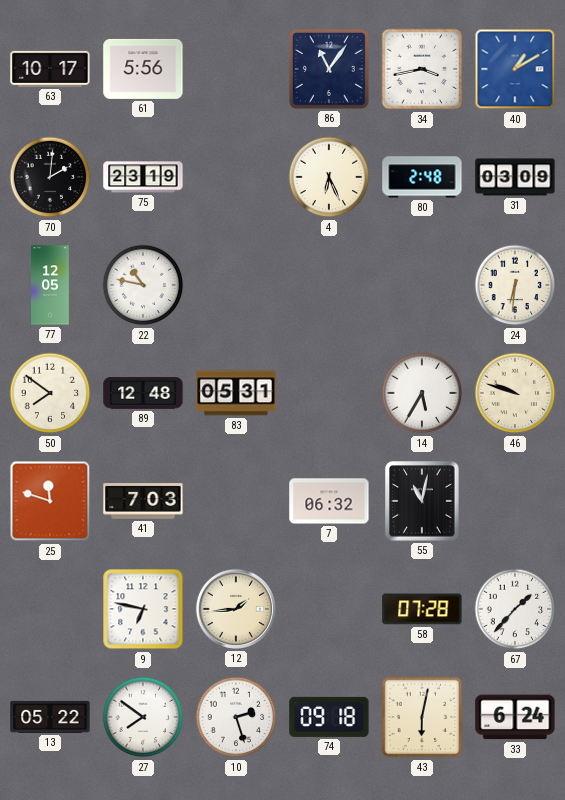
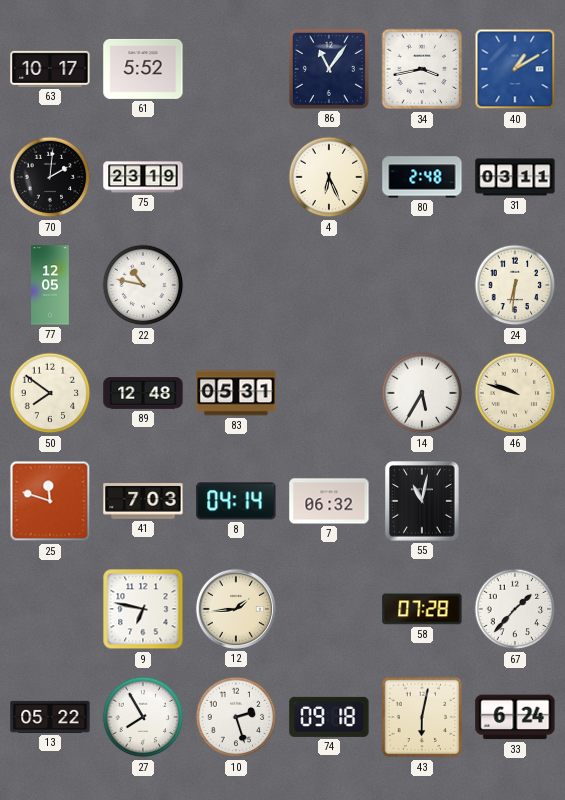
61: 5:56 -> 5:52 (143, 69)
31: 03:09 -> 03:11 (515, 177)
8: none -> 04:14 (236, 501)
27: 7:51 -> 7:55 (143, 717)
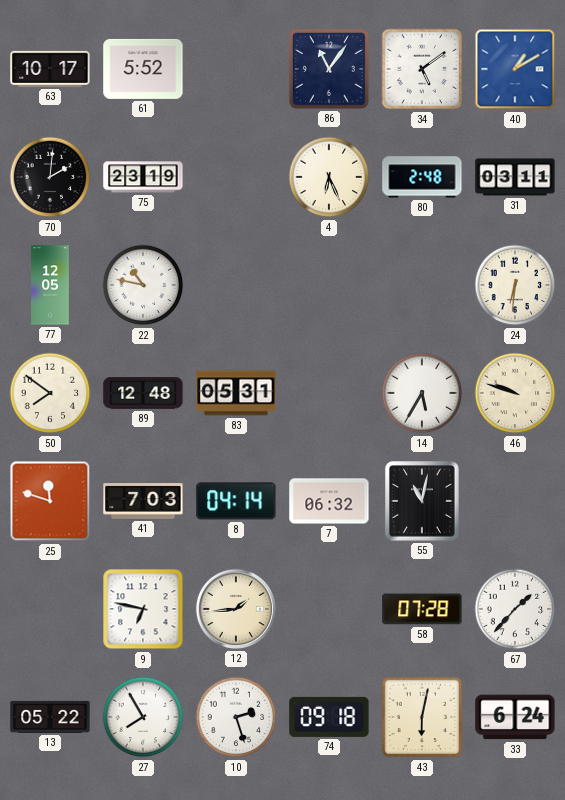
34: 3:43 -> 5:09 (422, 69)
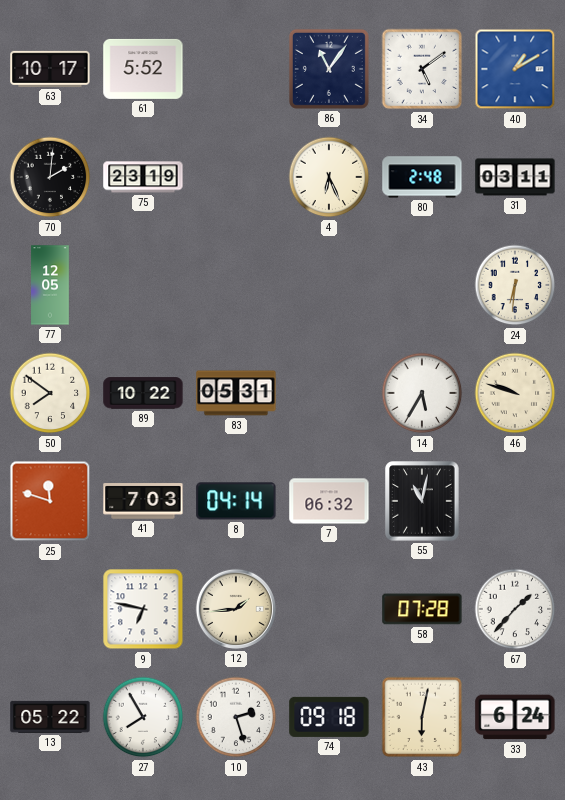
22: 10:47 -> none (143, 285)
89: 12:48 -> 10:22 (143, 393)
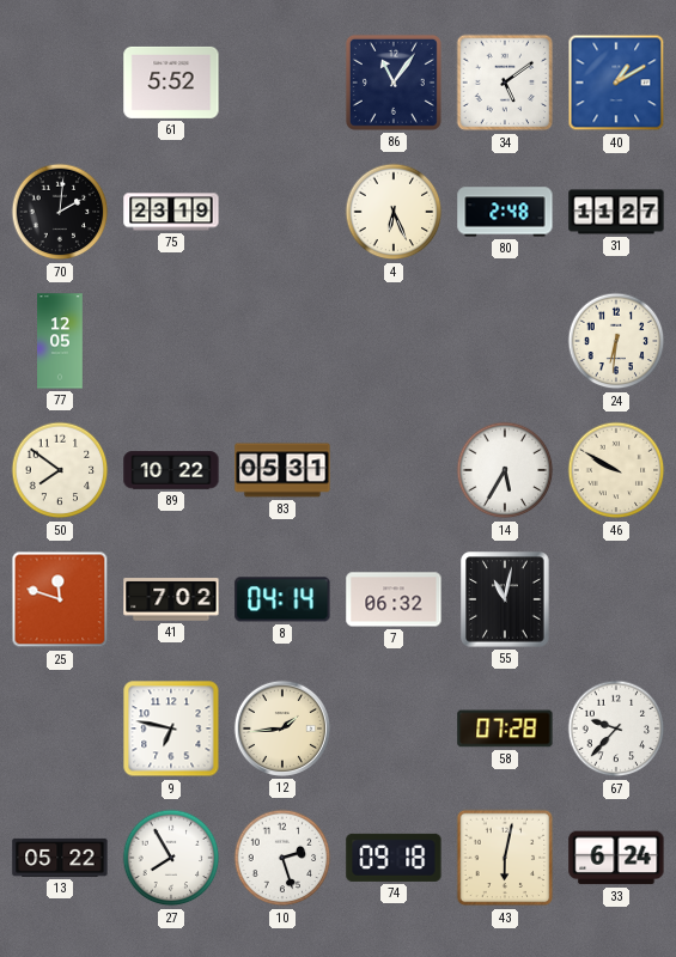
63: 10:17 -> none (50, 69)
31: 03:11 -> 11:27 (616, 212)
46: 9:48 -> 9:50 (616, 470)
41: 7:03 -> 7:02 (171, 599)
67: 1:37 -> 9:37 (616, 729)
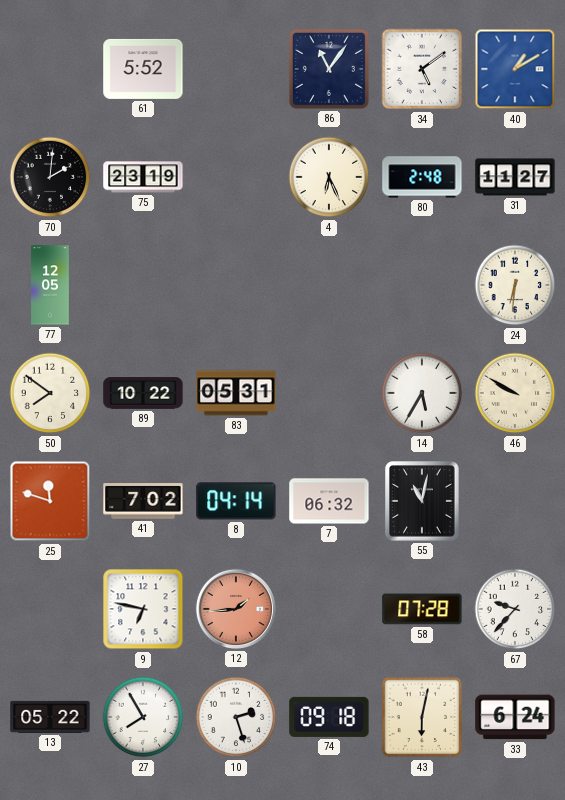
12 dial: cream -> salmon (236, 609)
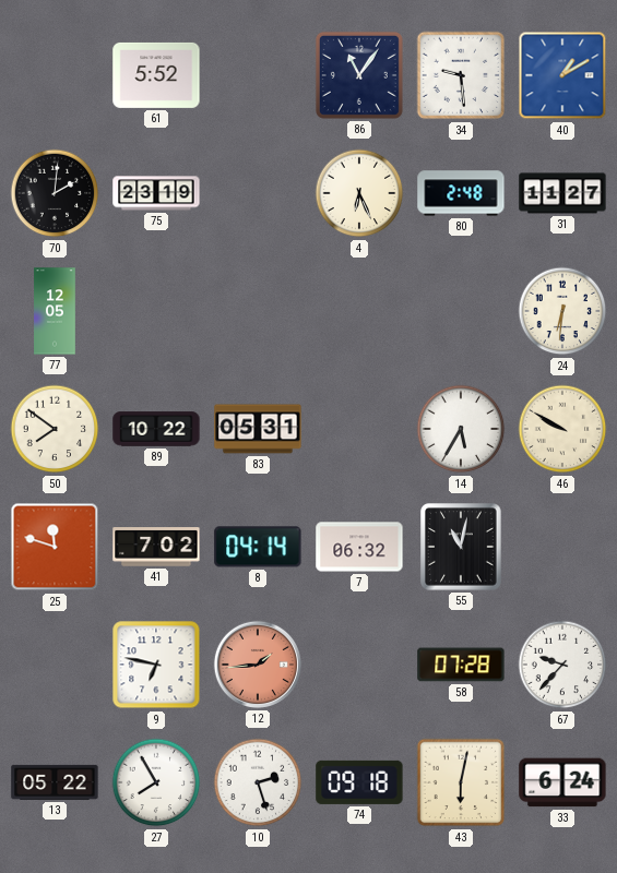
34: 5:09 -> 9:29 (461, 75)
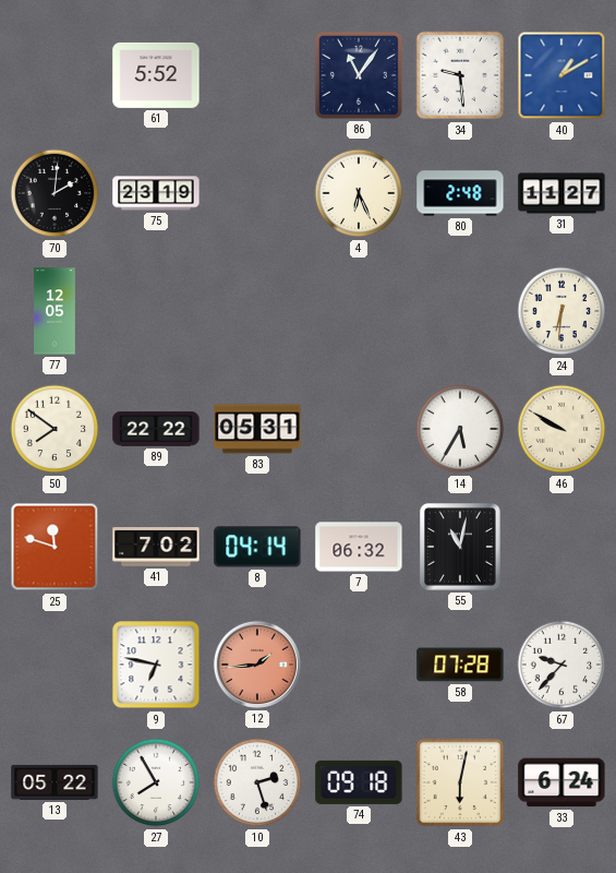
89: 10:22 -> 22:22 (156, 429)
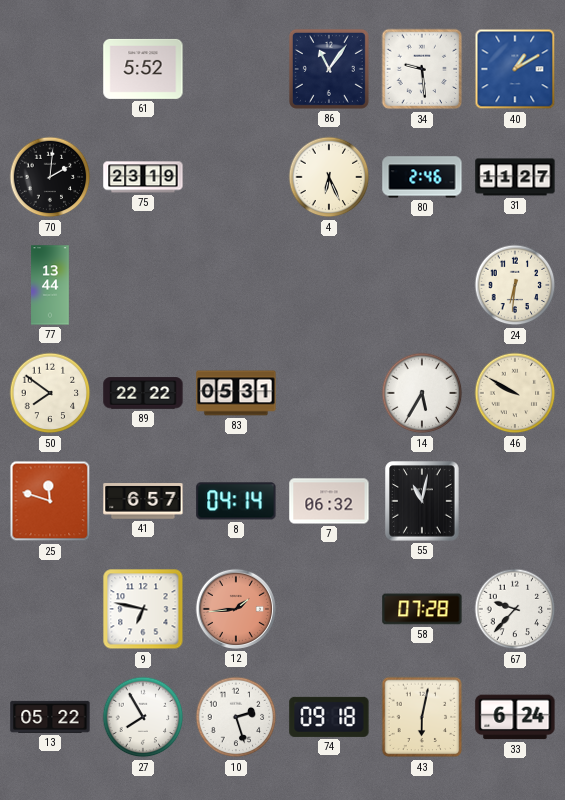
80: 2:48 -> 2:46 (422, 177)
77: 12:05 -> 13:44 (50, 285)
41: 7:02 -> 6:57 (143, 501)
